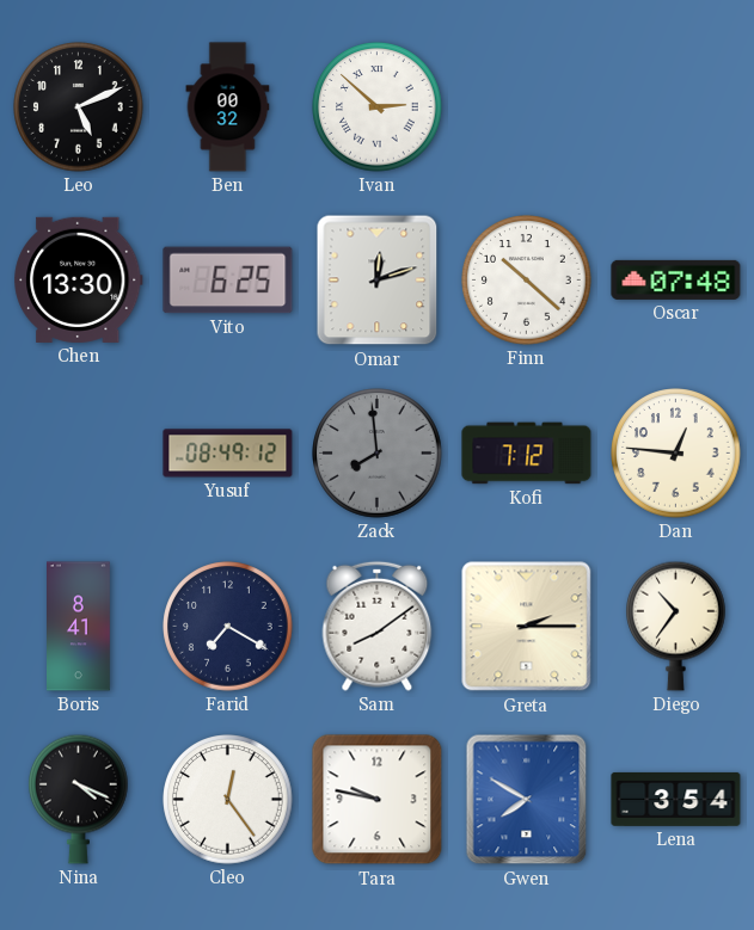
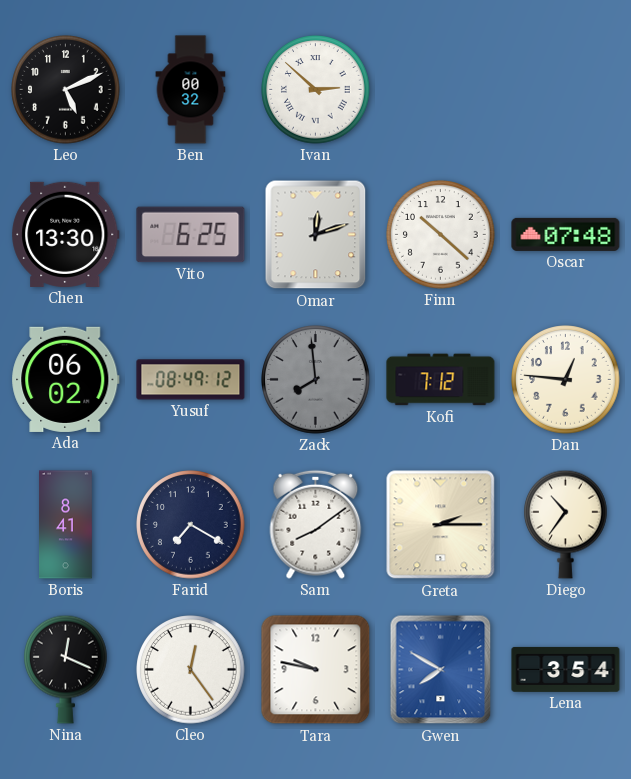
Ada: none -> 06:02 (66, 379)
Nina: 4:19 -> 12:19 (66, 669)
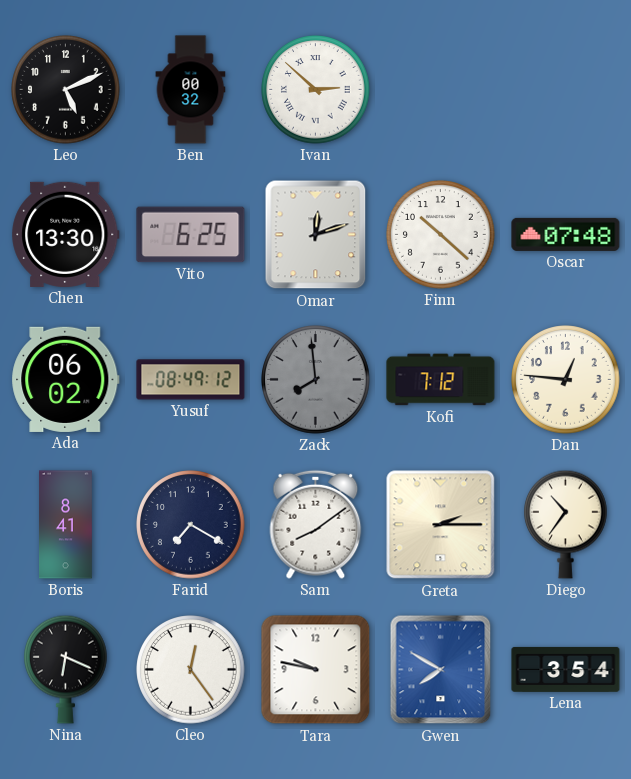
Nina: 12:19 -> 6:19 (66, 669)
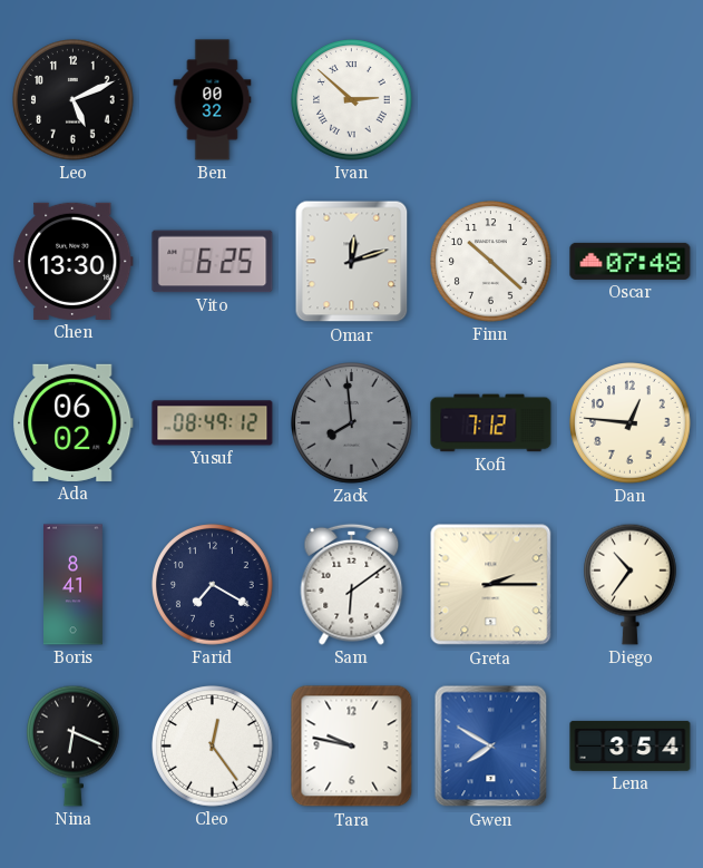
Sam: 8:09 -> 6:09 (352, 584)
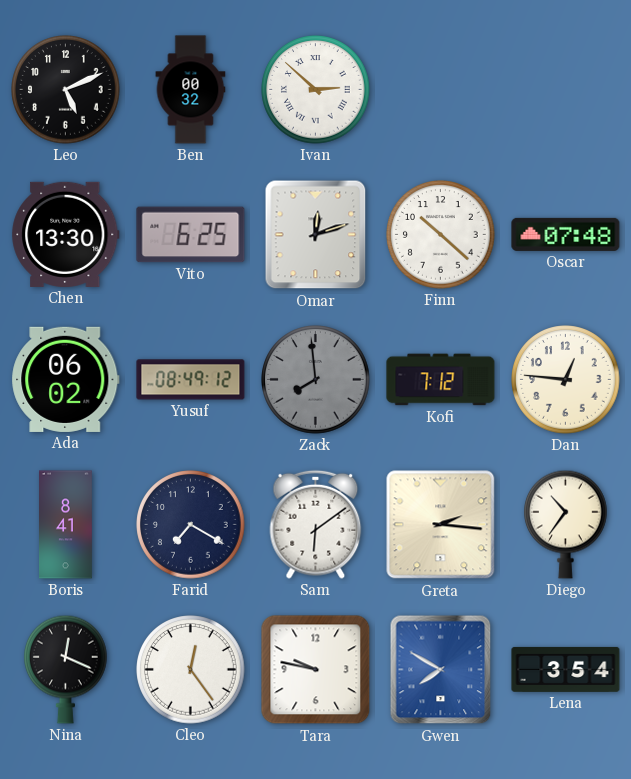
Greta: 2:15 -> 2:16 (441, 525)
Nina: 6:19 -> 12:19 (66, 669)
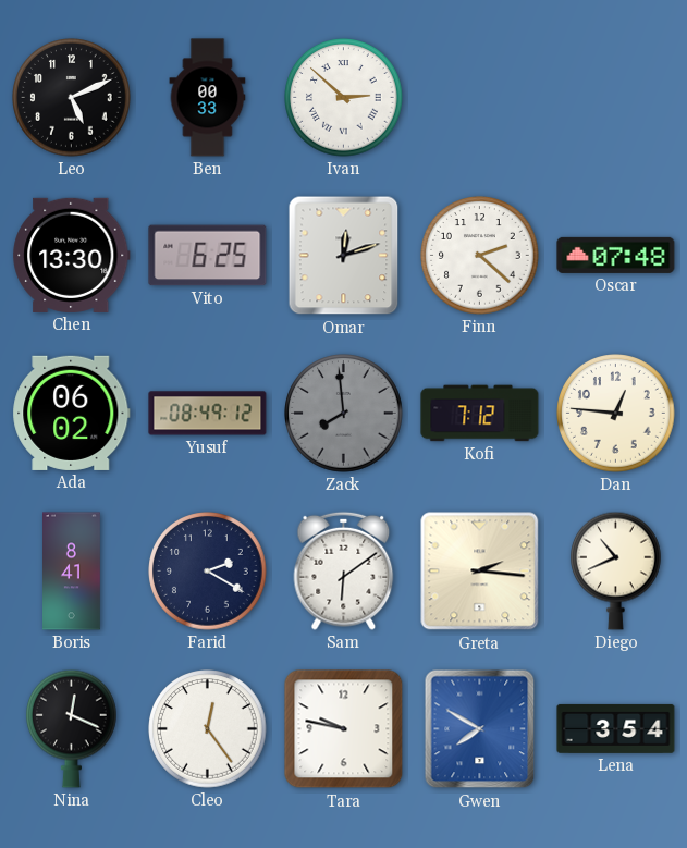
Ben: 00:32 -> 00:33 (208, 98)
Finn: 10:22 -> 2:22 (480, 256)
Farid: 7:20 -> 2:20 (208, 572)
Diego: 10:36 -> 10:41 (616, 570)
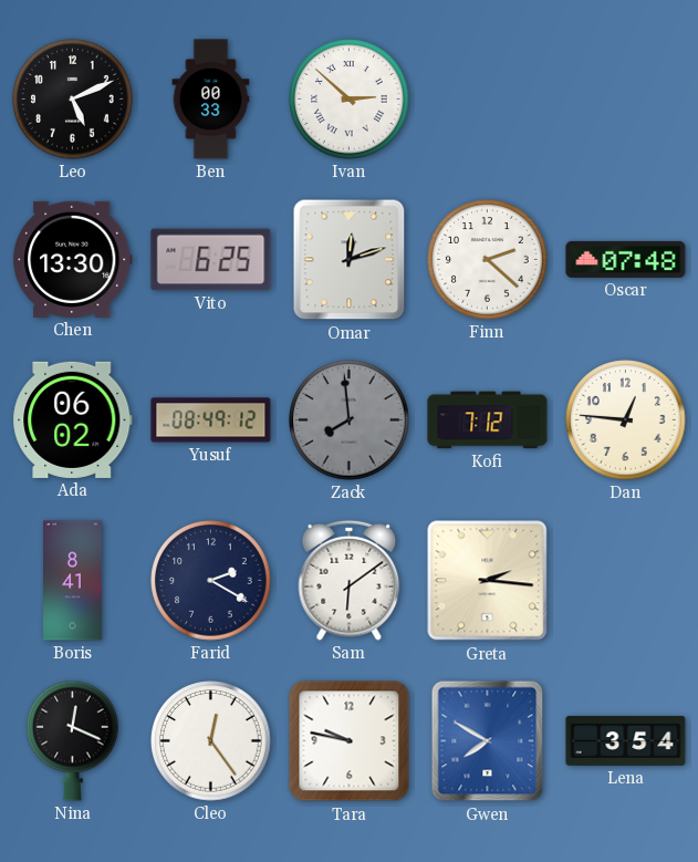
Diego: 10:41 -> none (616, 570)
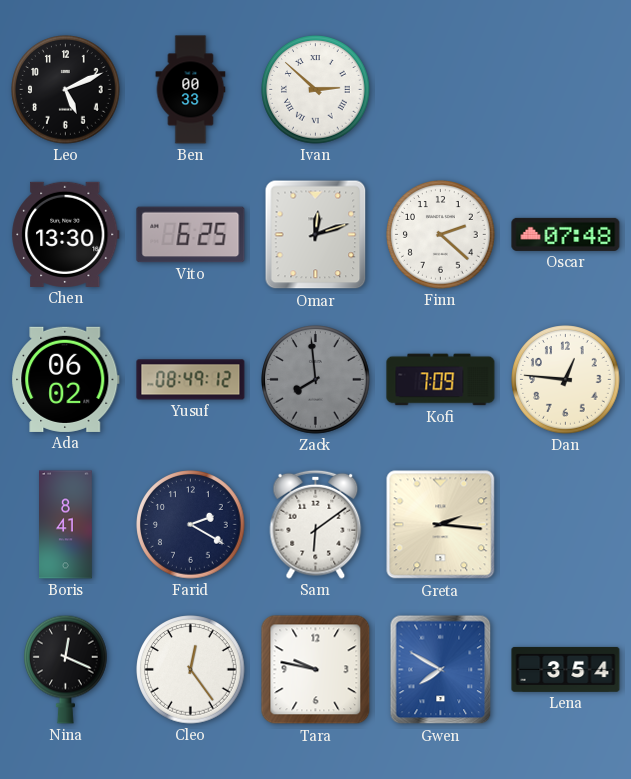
Kofi: 7:12 -> 7:09 (441, 380)
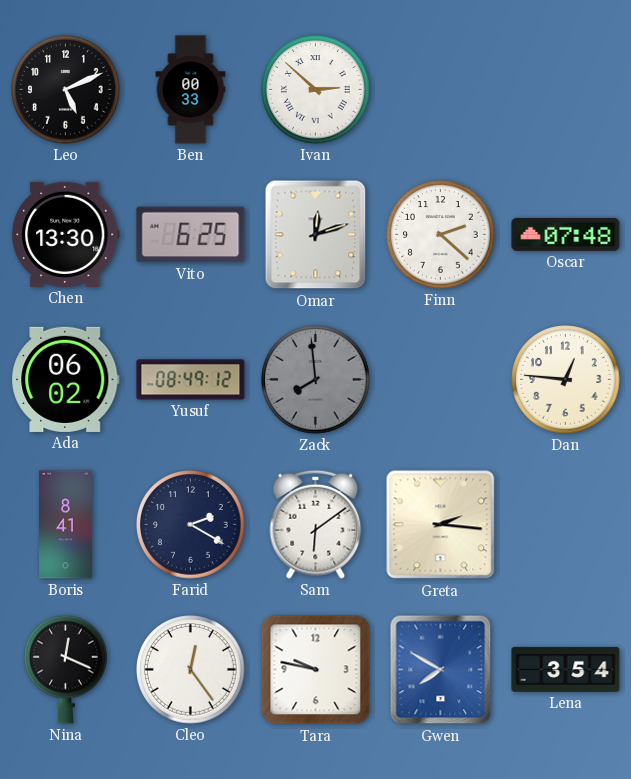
Kofi: 7:09 -> none (441, 380)
